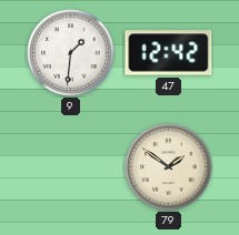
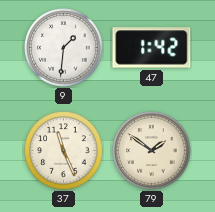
47: 12:42 -> 1:42 (152, 48)
37: none -> 11:26 (64, 151)
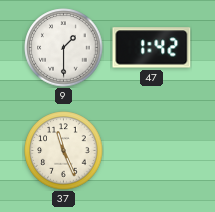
9: 1:31 -> 1:30 (64, 48)
79: 1:51 -> none (152, 151)
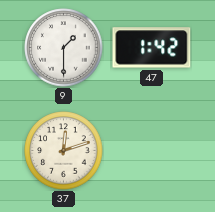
37: 11:26 -> 12:12 (64, 151)
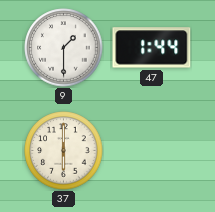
47: 1:42 -> 1:44 (152, 48)
37: 12:12 -> 6:00 (64, 151)
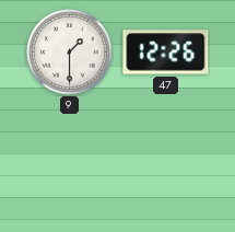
47: 1:44 -> 12:26 (166, 53)
37: 6:00 -> none (64, 151)
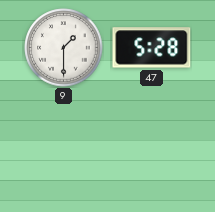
47: 12:26 -> 5:28 (152, 48)
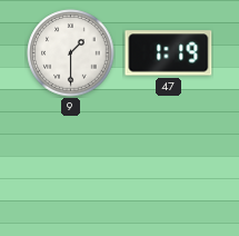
47: 5:28 -> 1:19 (169, 53)
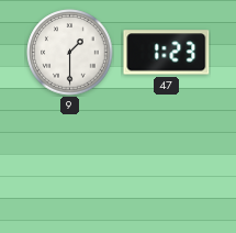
47: 1:19 -> 1:23 (167, 53)
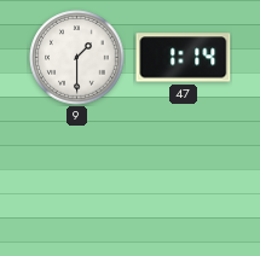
47: 1:23 -> 1:14 (184, 58)
